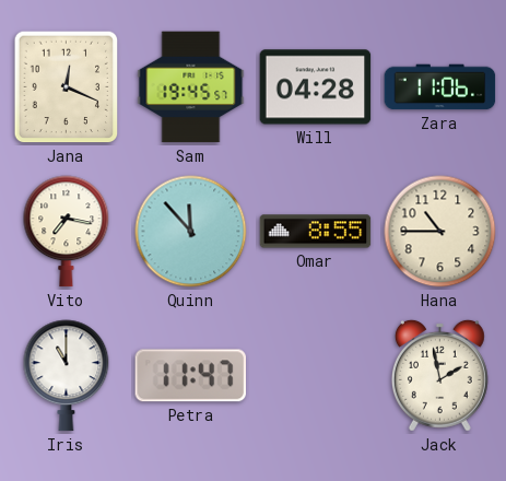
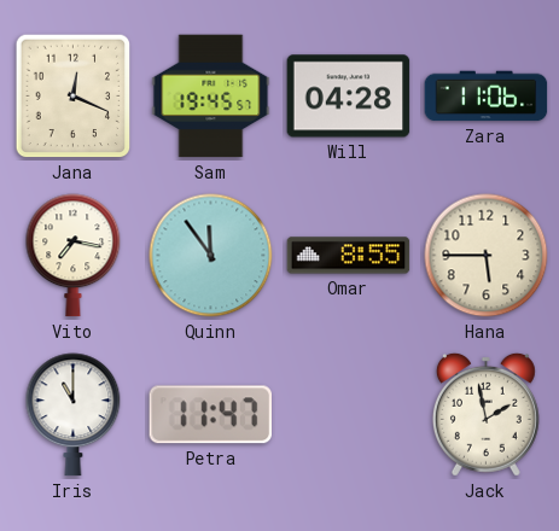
Quinn: 11:53 -> 11:54 (211, 256)
Hana: 10:45 -> 5:45 (487, 256)
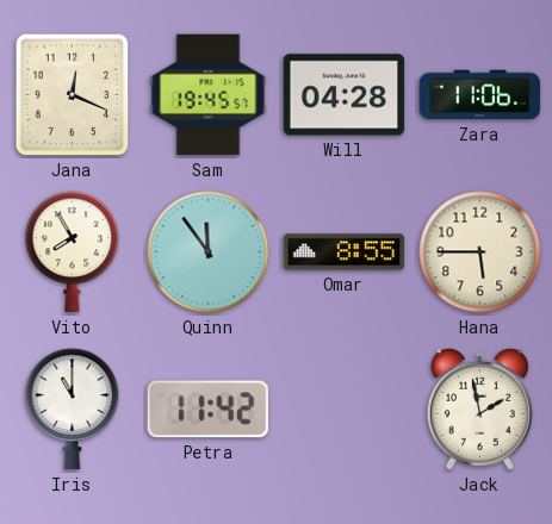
Vito: 7:17 -> 7:55 (73, 252)
Petra: 11:47 -> 11:42 (209, 410)
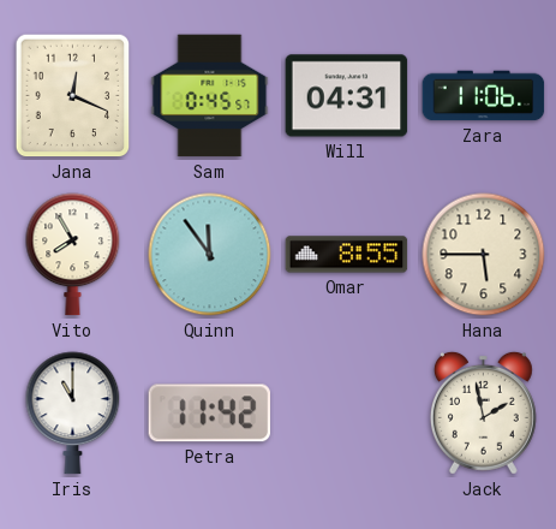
Sam: 19:45 -> 0:45 (210, 96)
Will: 04:28 -> 04:31 (347, 96)
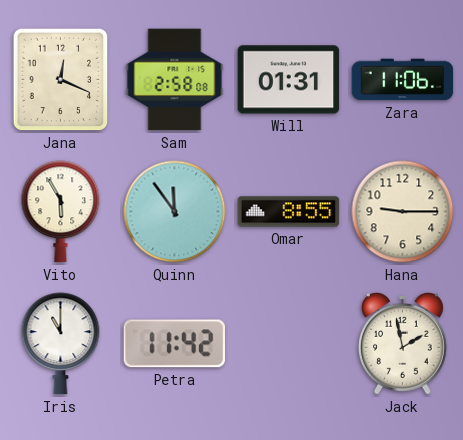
Sam: 0:45 -> 2:58 (175, 80)
Will: 04:31 -> 01:31 (289, 80)
Vito: 7:55 -> 5:55 (61, 212)
Hana: 5:45 -> 9:15 (403, 212)
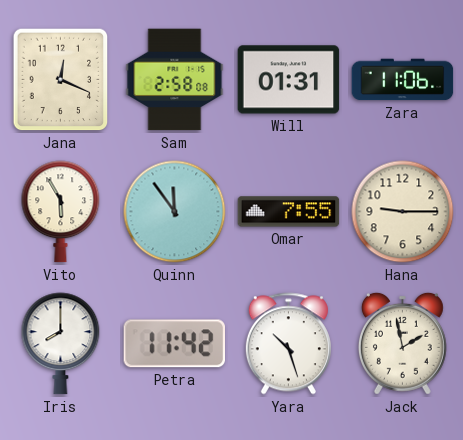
Omar: 8:55 -> 7:55 (289, 212)
Iris: 11:00 -> 8:00 (61, 344)
Yara: none -> 10:27 (288, 344)
